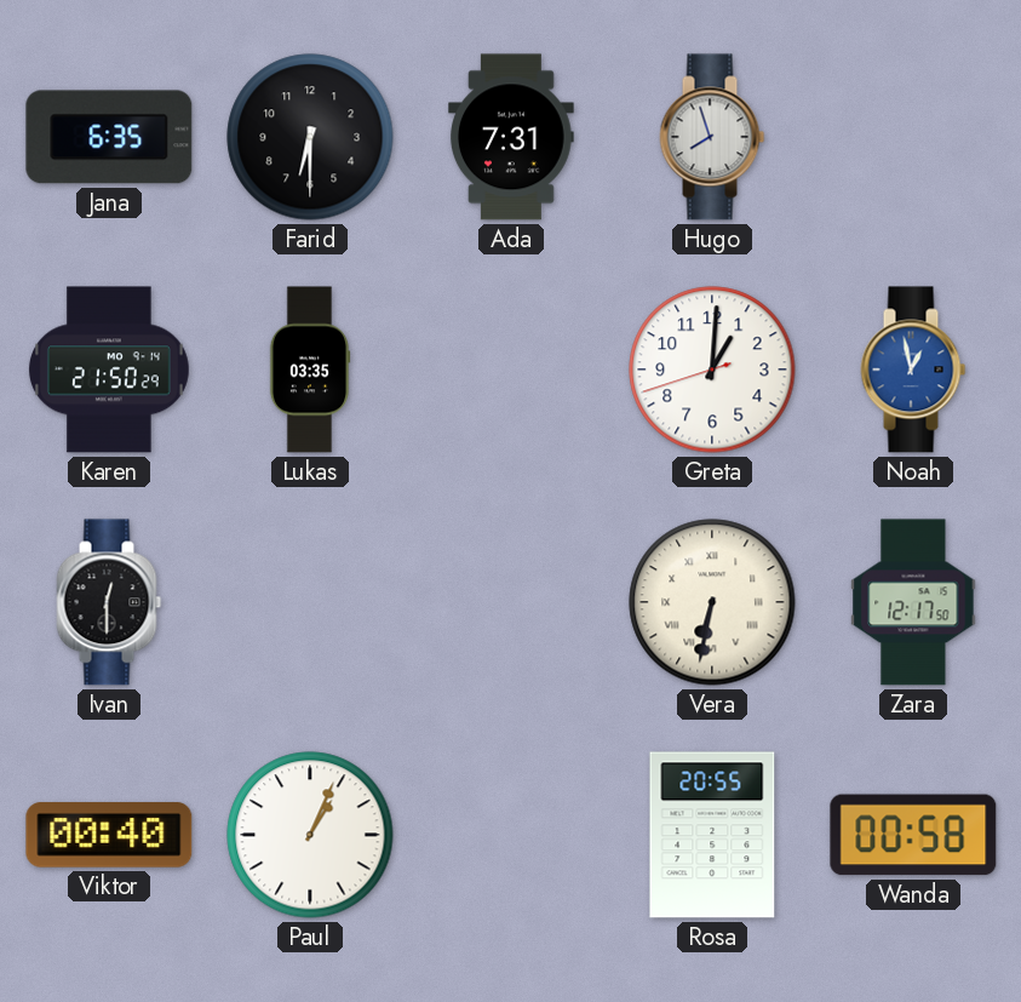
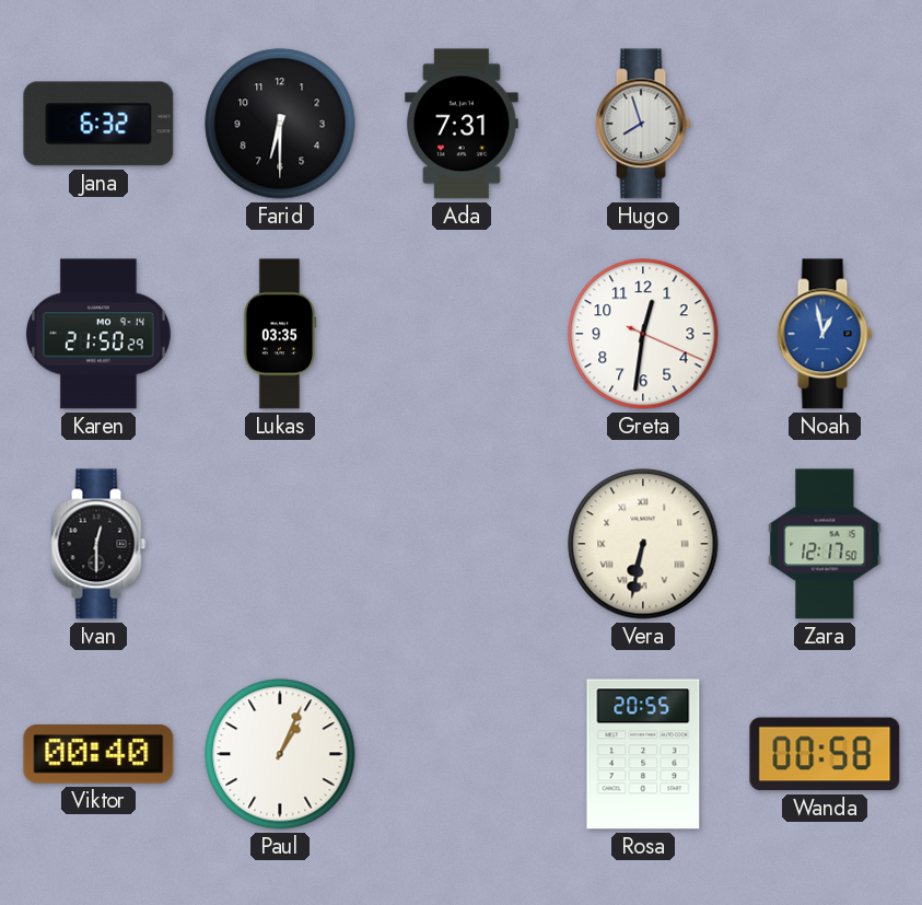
Jana: 6:35 -> 6:32 (98, 124)
Greta: 1:00 -> 12:31 (643, 334)
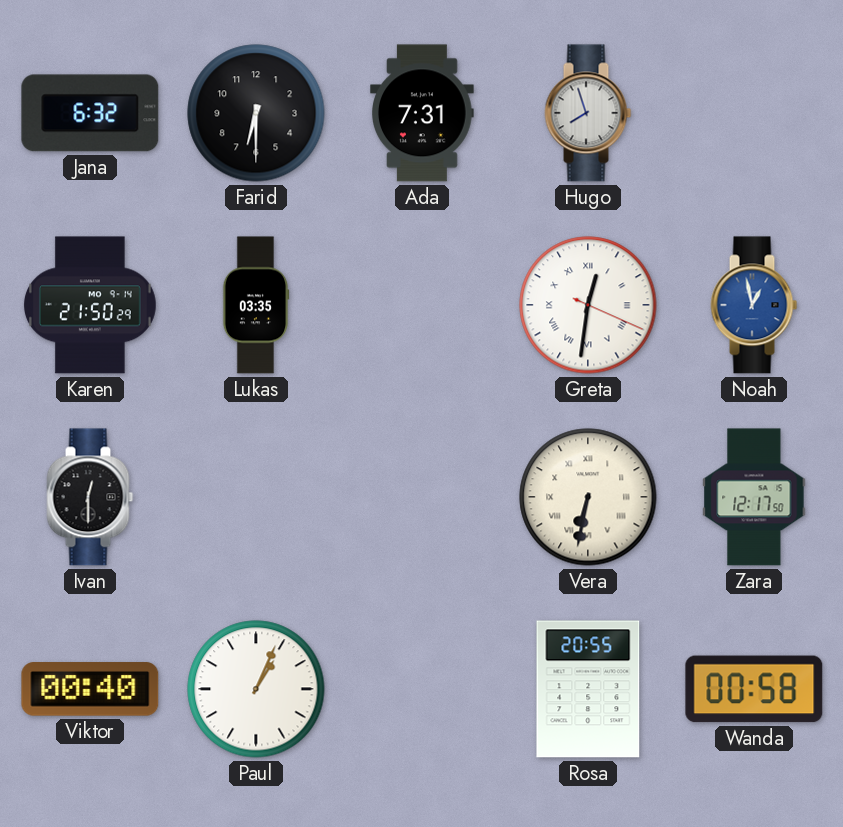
Greta numerals: Arabic -> Roman (588, 305)
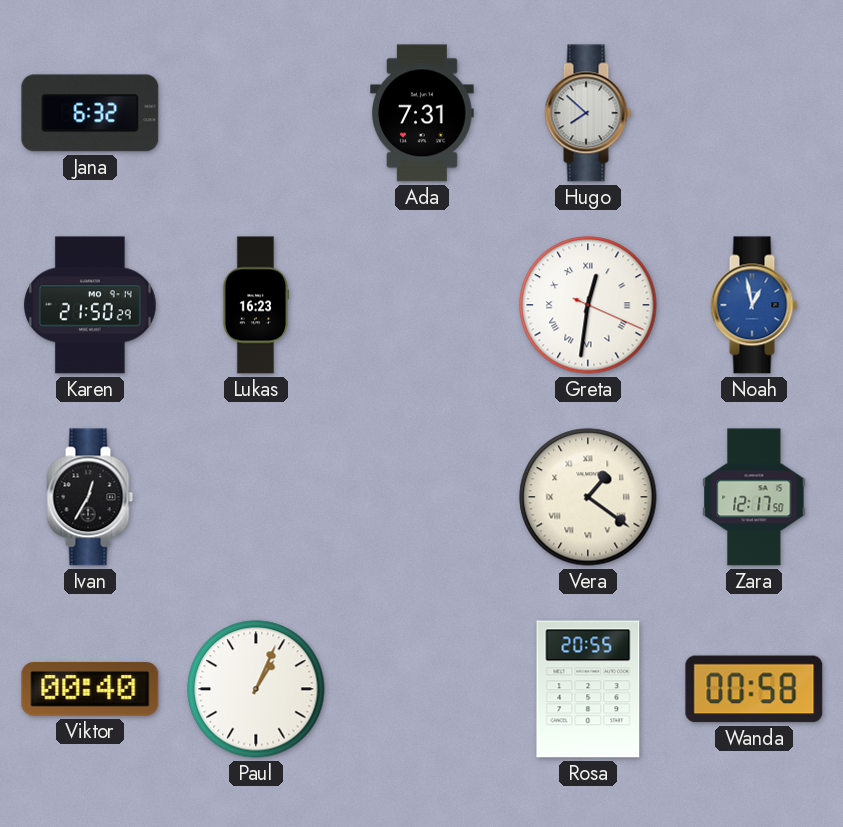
Farid: 6:30 -> none (256, 113)
Hugo: 7:57 -> 7:52 (588, 113)
Lukas: 03:35 -> 16:23 (256, 305)
Ivan: 12:30 -> 12:35 (90, 497)
Vera: 6:32 -> 1:21 (588, 497)
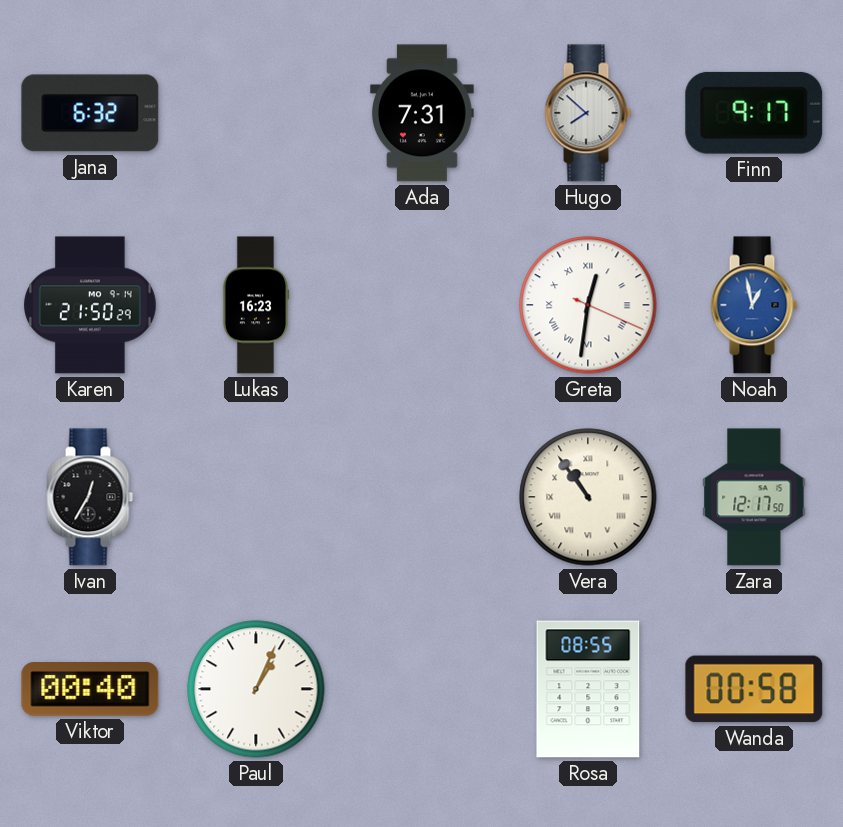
Finn: none -> 9:17 (754, 113)
Vera: 1:21 -> 10:54 (588, 497)
Rosa: 20:55 -> 08:55 (588, 689)
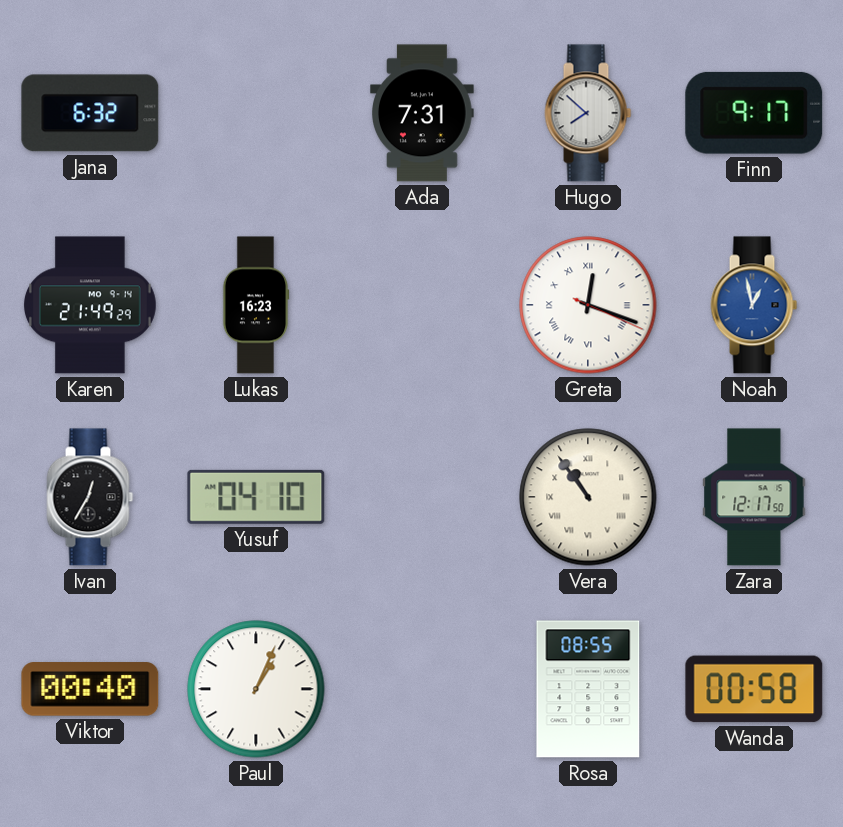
Karen: 21:50 -> 21:49 (90, 305)
Greta: 12:31 -> 12:18 (588, 305)
Yusuf: none -> 04:10 (256, 497)
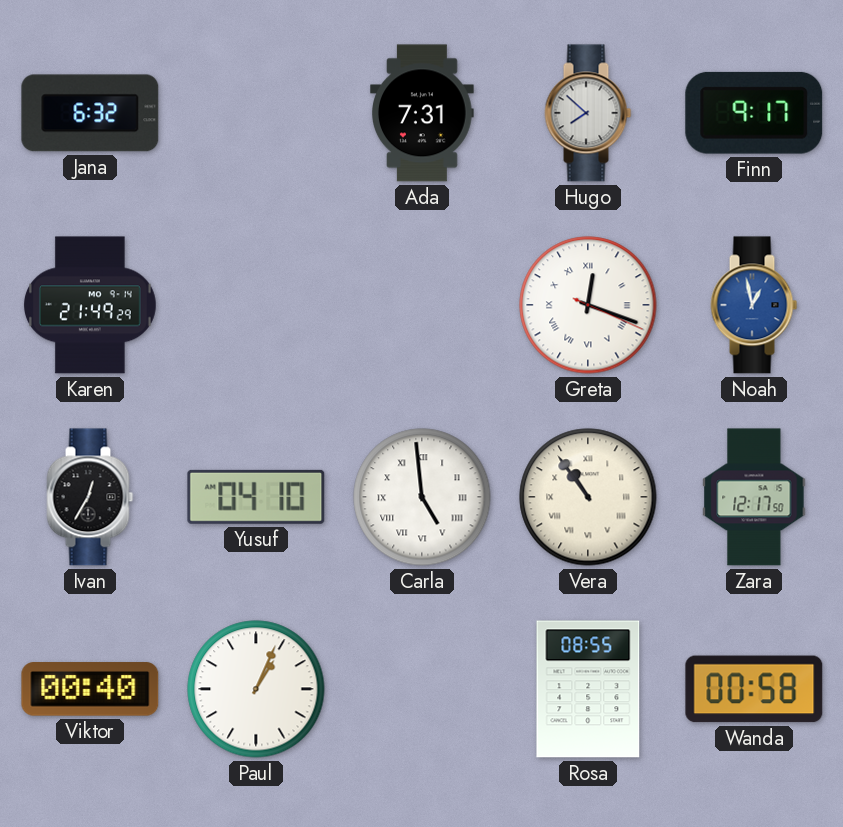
Lukas: 16:23 -> none (256, 305)
Carla: none -> 4:59 (422, 497)
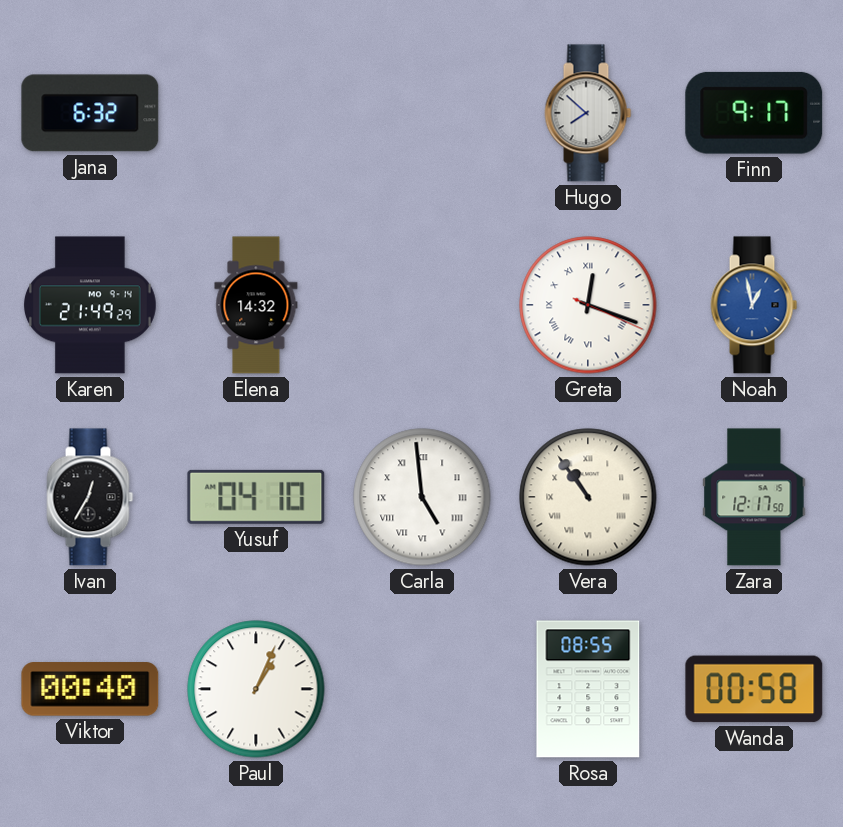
Ada: 7:31 -> none (423, 113)
Elena: none -> 14:32 (256, 305)
